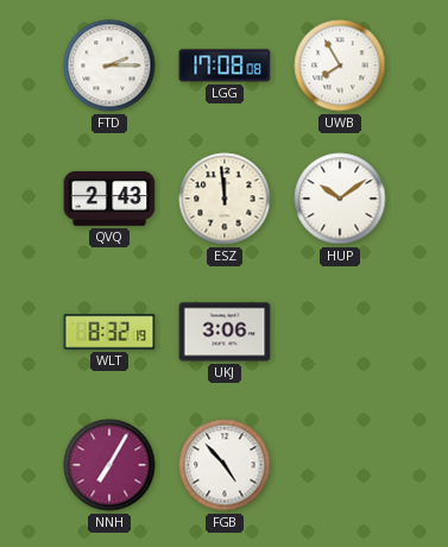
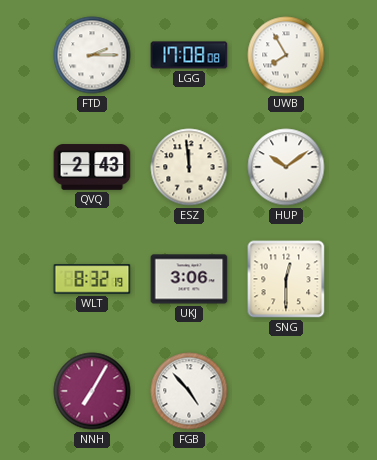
SNG: none -> 12:30 (286, 279)
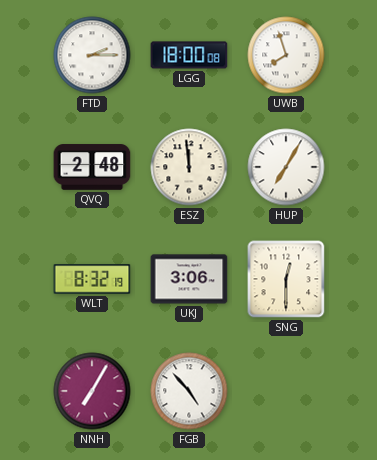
LGG: 17:08 -> 18:00 (189, 55)
UWB: 7:55 -> 7:57 (286, 55)
QVQ: 2:43 -> 2:48 (92, 167)
HUP: 10:09 -> 7:05 (286, 167)
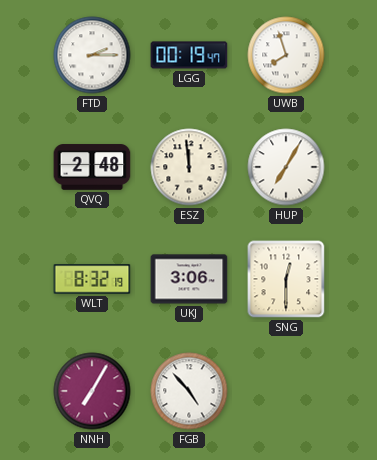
LGG: 18:00 -> 00:19 (189, 55)
